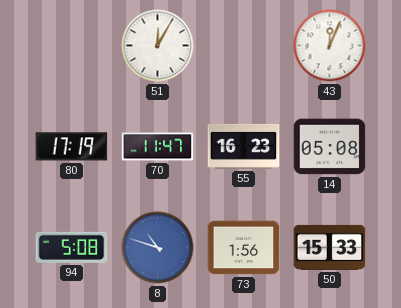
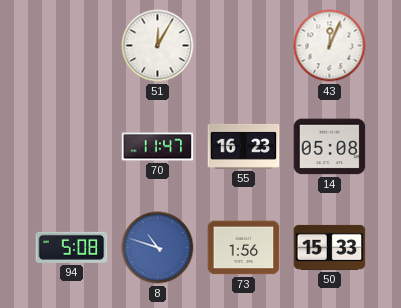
80: 17:19 -> none (72, 147)
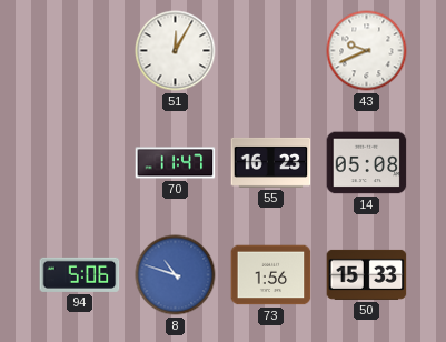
43: 12:04 -> 9:41 (367, 51)
94: 5:08 -> 5:06 (80, 274)
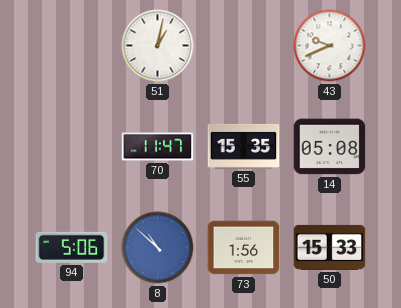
51: 12:05 -> 1:02 (158, 46)
55: 16:23 -> 15:35 (244, 146)
8: 10:48 -> 10:52 (158, 248)
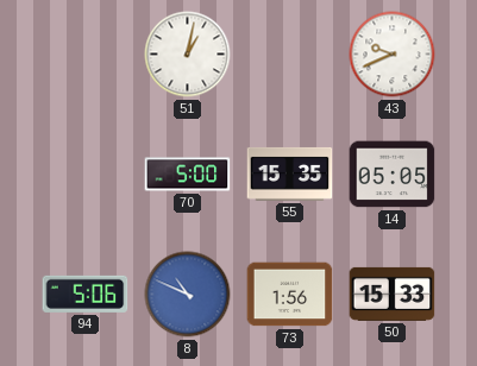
70: 11:47 -> 5:00 (188, 175)
14: 05:08 -> 05:05 (393, 175)
8: 10:52 -> 10:49 (188, 295)
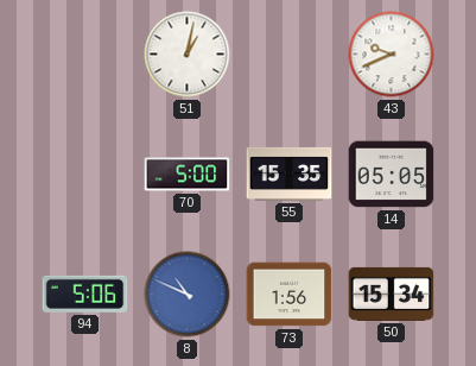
50: 15:33 -> 15:34 (392, 294)
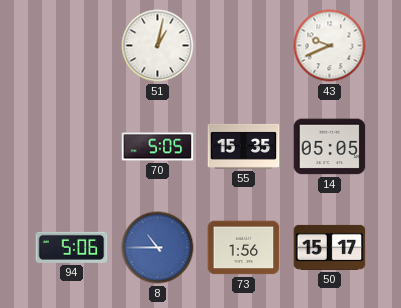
70: 5:00 -> 5:05 (158, 147)
8: 10:49 -> 10:45 (158, 248)
50: 15:34 -> 15:17 (330, 247)
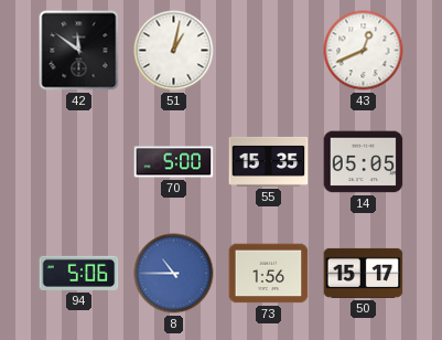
42: none -> 11:51 (79, 51)
43: 9:41 -> 12:41 (364, 51)
70: 5:05 -> 5:00 (174, 162)
